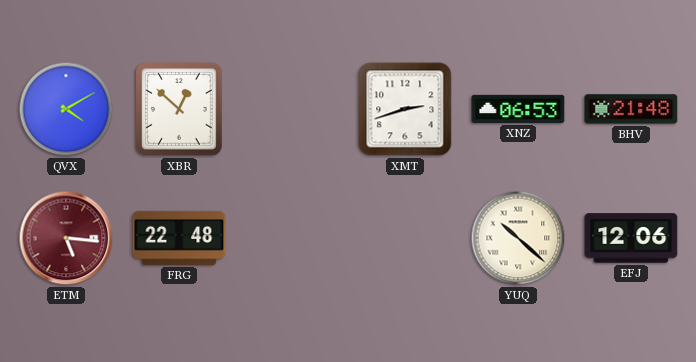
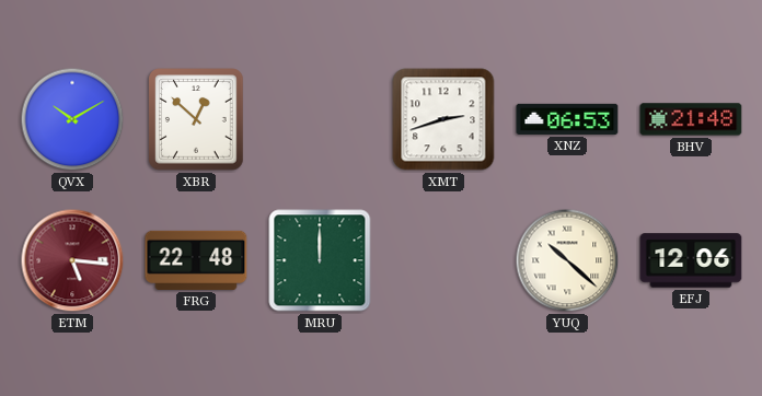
QVX: 4:10 -> 10:10 (72, 119)
MRU: none -> 12:00 (320, 260)
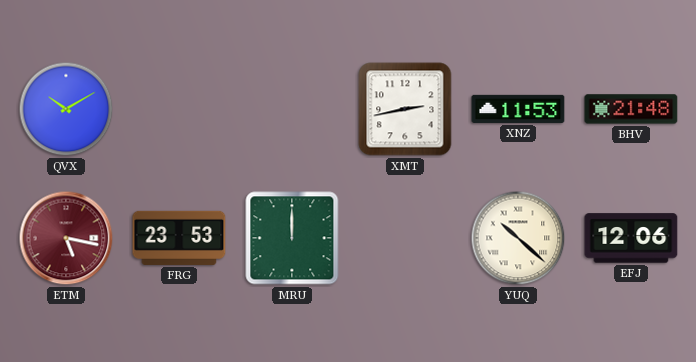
XBR: 12:52 -> none (196, 119)
XMT: 2:42 -> 2:43 (405, 109)
XNZ: 06:53 -> 11:53 (518, 109)
ETM: 5:16 -> 5:17 (66, 238)
FRG: 22:48 -> 23:53 (179, 238)
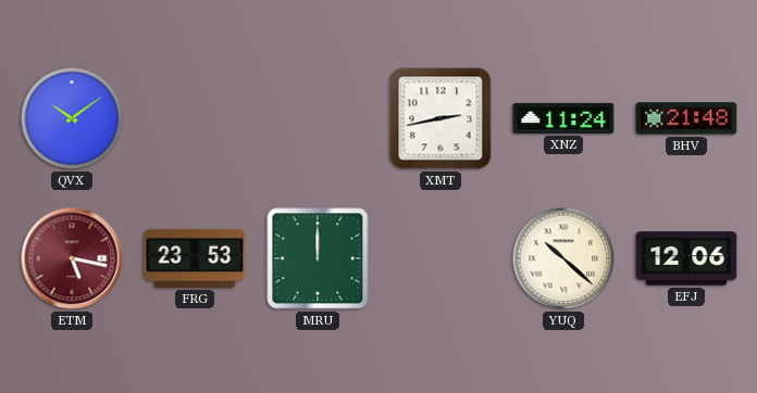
QVX: 10:10 -> 10:09 (72, 118)
XNZ: 11:53 -> 11:24 (563, 118)
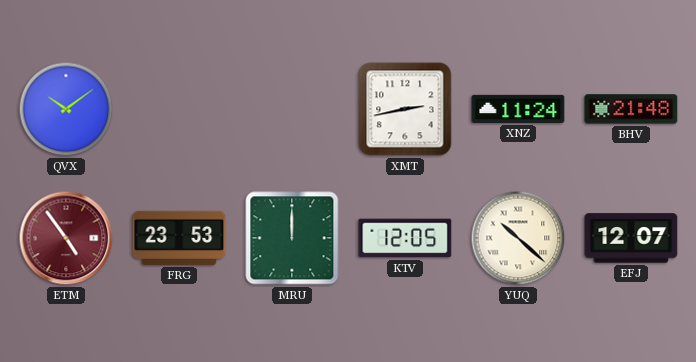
ETM: 5:17 -> 4:54 (66, 238)
KTV: none -> 12:05 (405, 238)
EFJ: 12:06 -> 12:07 (631, 238)
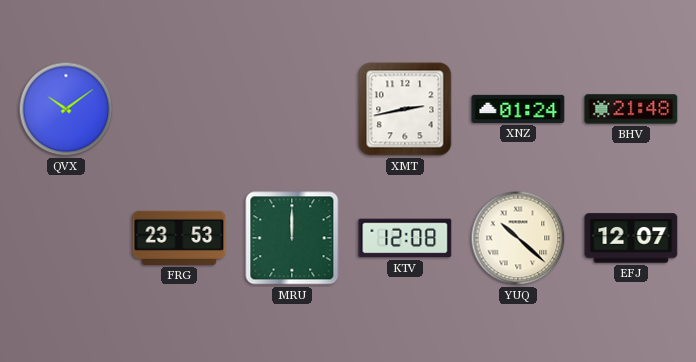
XNZ: 11:24 -> 01:24 (518, 109)
ETM: 4:54 -> none (66, 238)
KTV: 12:05 -> 12:08 (405, 238)
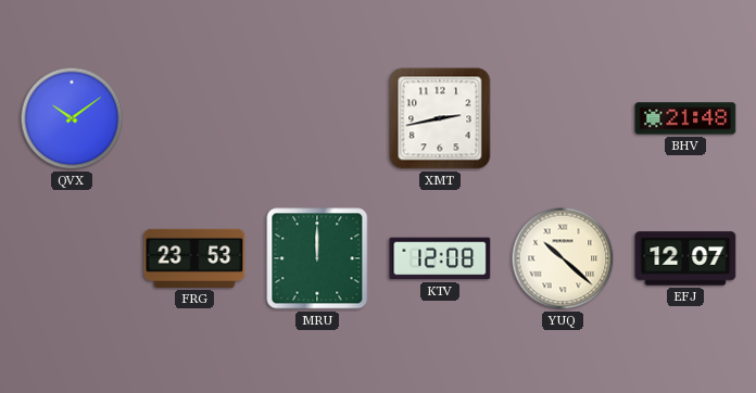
XNZ: 01:24 -> none (518, 109)
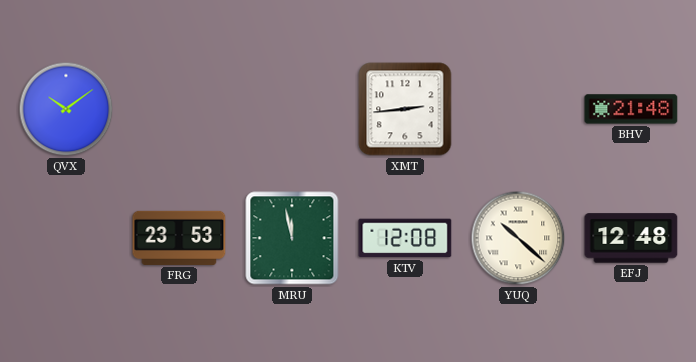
XMT: 2:43 -> 2:44 (405, 109)
MRU: 12:00 -> 11:58 (292, 238)
EFJ: 12:07 -> 12:48 (631, 238)
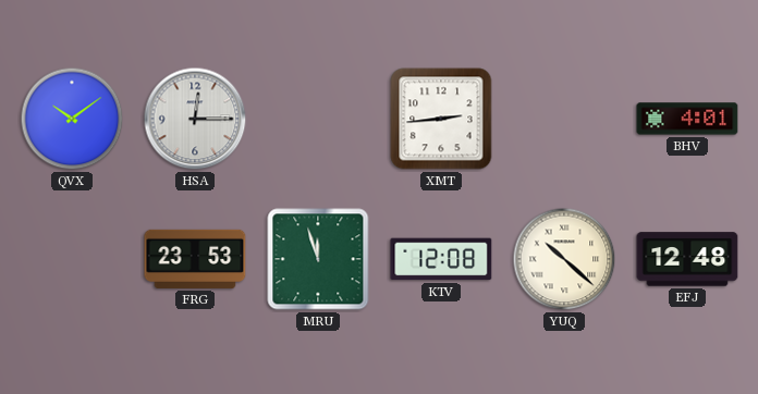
HSA: none -> 12:15 (195, 119)
BHV: 21:48 -> 4:01 (687, 119)
MRU: 11:58 -> 11:57 (318, 259)
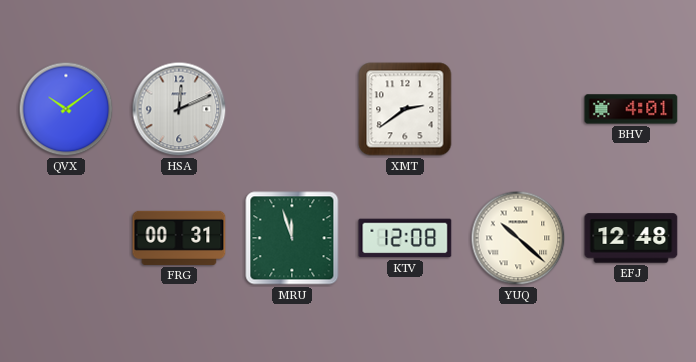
HSA: 12:15 -> 12:11 (179, 109)
XMT: 2:44 -> 2:39 (405, 109)
FRG: 23:53 -> 00:31 (179, 238)
